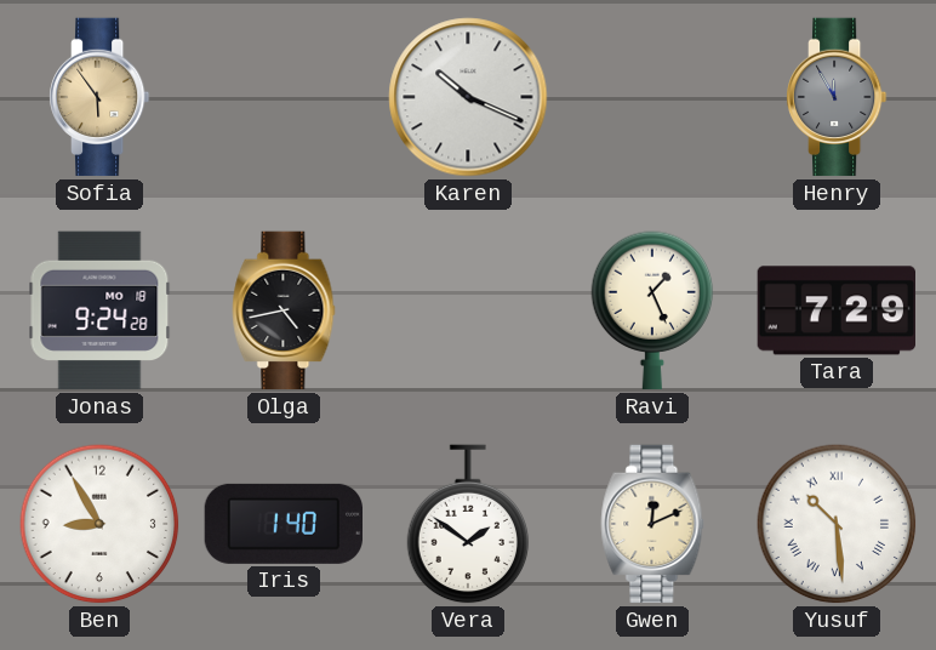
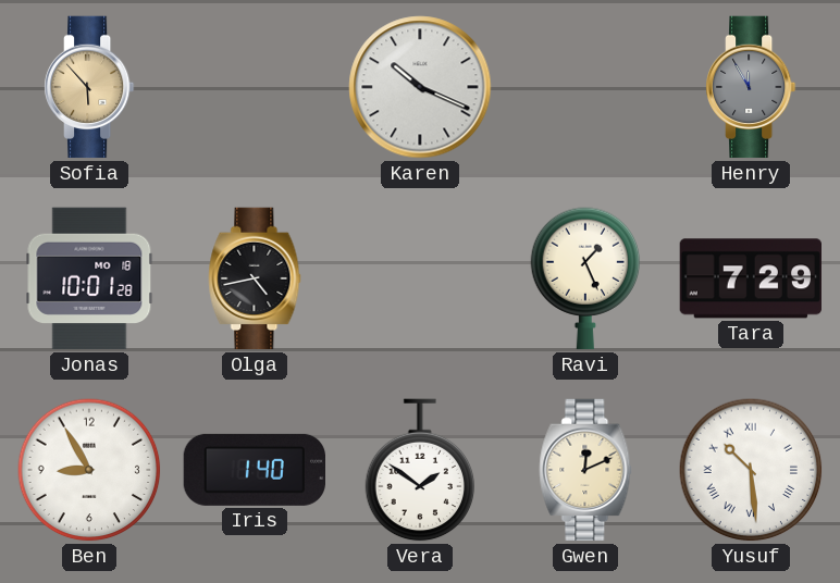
Sofia: 5:54 -> 5:53 (90, 87)
Jonas: 9:24 -> 10:01 (89, 278)
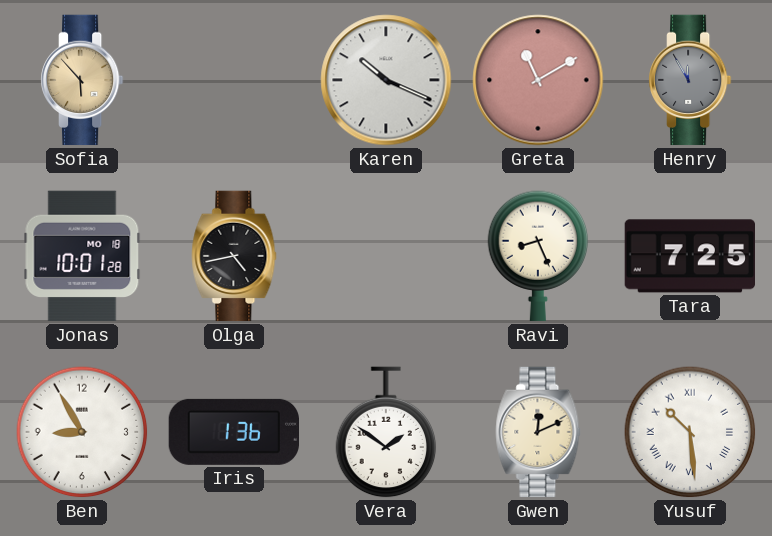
Greta: none -> 11:10 (538, 80)
Ravi: 1:26 -> 8:26 (538, 256)
Tara: 7:29 -> 7:25 (690, 256)
Iris: 1:40 -> 1:36 (233, 432)
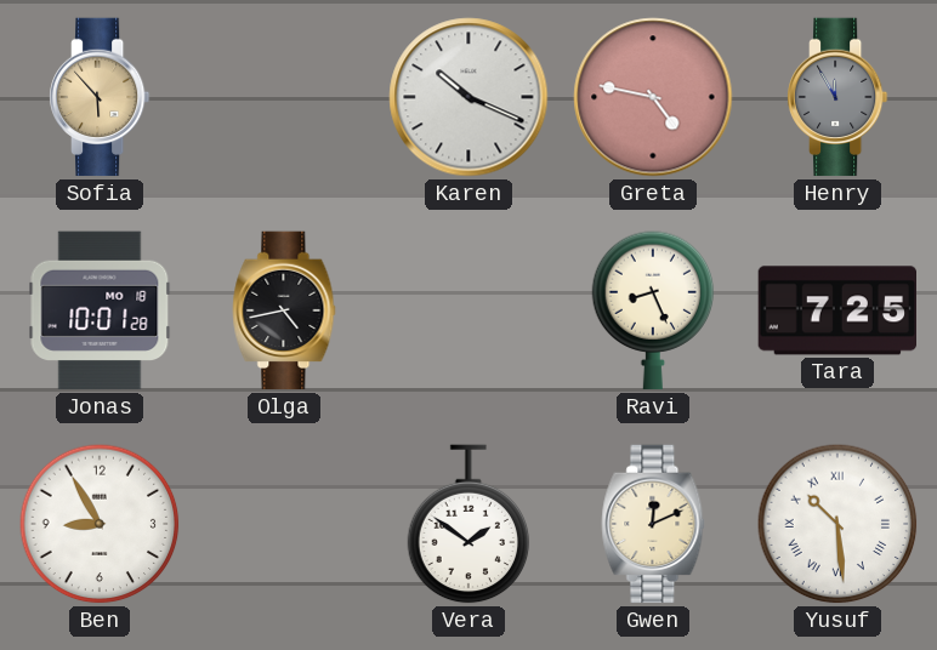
Greta: 11:10 -> 4:47 (653, 97)
Iris: 1:36 -> none (233, 432)
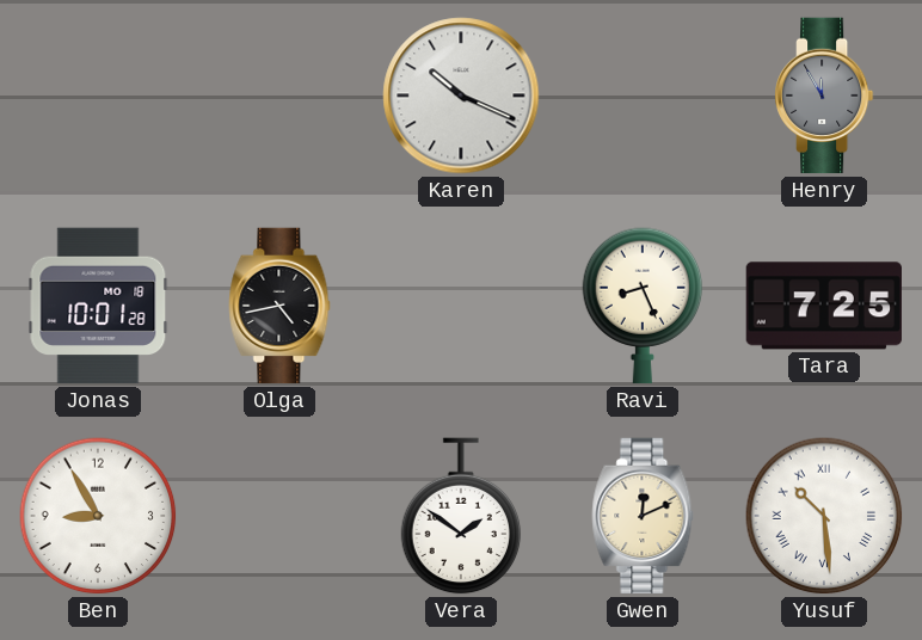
Sofia: 5:53 -> none (101, 97)
Greta: 4:47 -> none (653, 97)
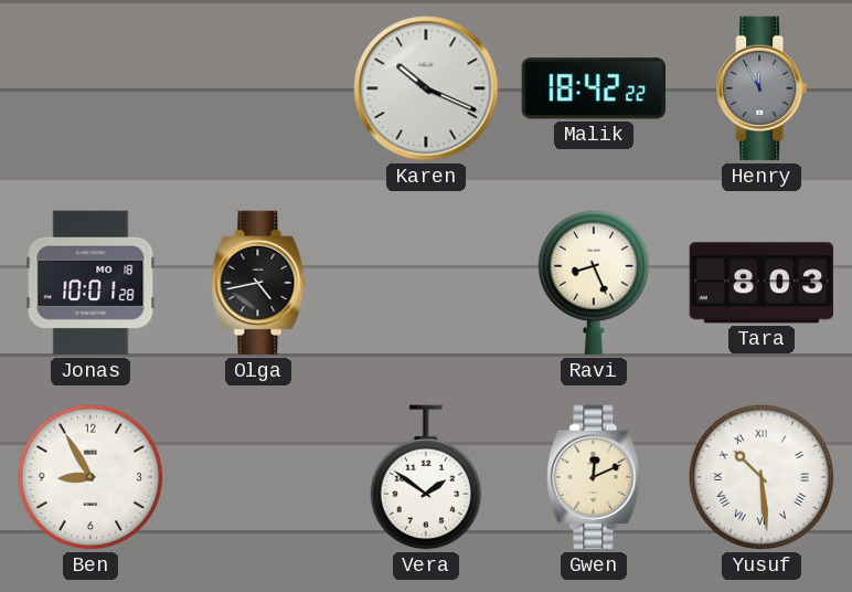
Malik: none -> 18:42 (593, 88)
Tara: 7:25 -> 8:03 (762, 283)
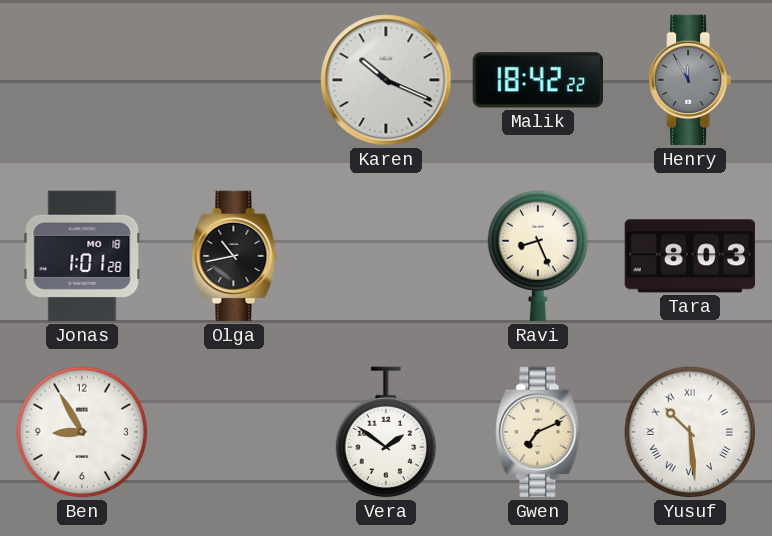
Jonas: 10:01 -> 1:01 (82, 256)
Olga: 4:43 -> 10:43 (234, 256)
Gwen: 12:11 -> 7:11 (538, 432)
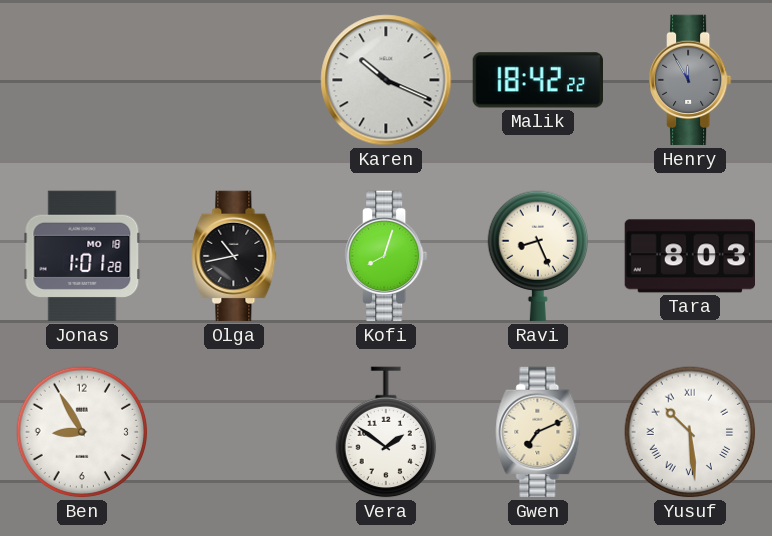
Kofi: none -> 8:03 (387, 256)
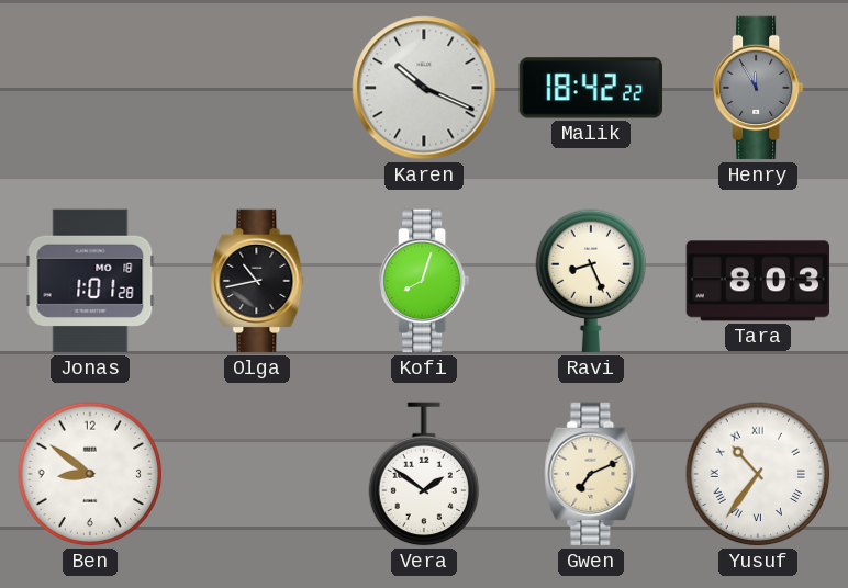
Ben: 8:55 -> 8:51 (90, 474)
Yusuf: 10:29 -> 10:36 (758, 474)
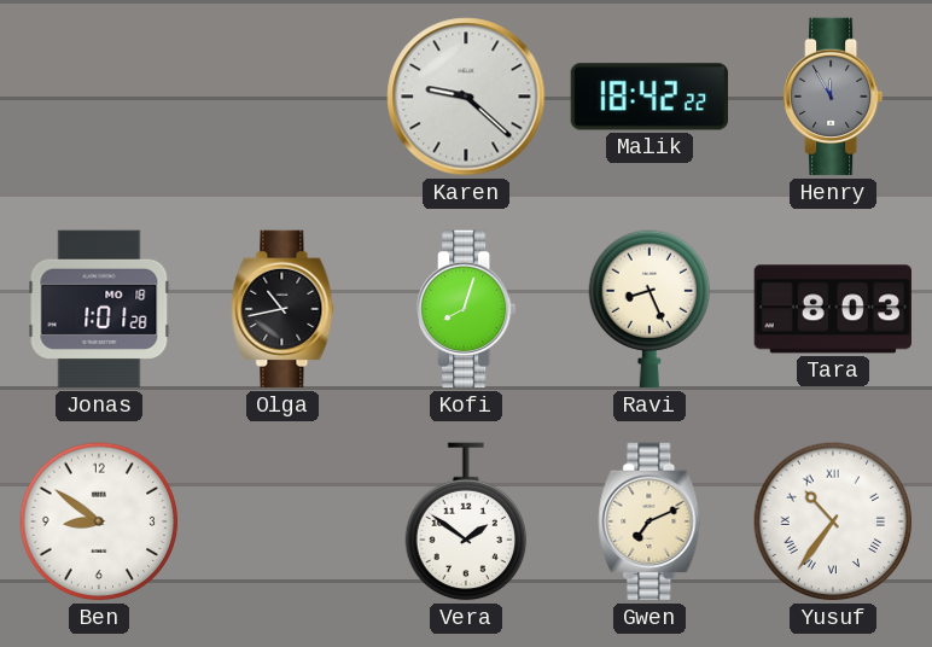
Karen: 10:19 -> 9:22 (466, 97)
